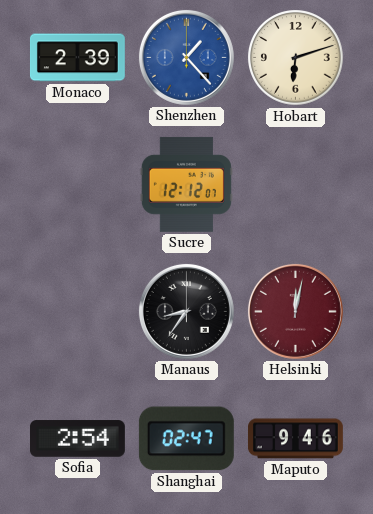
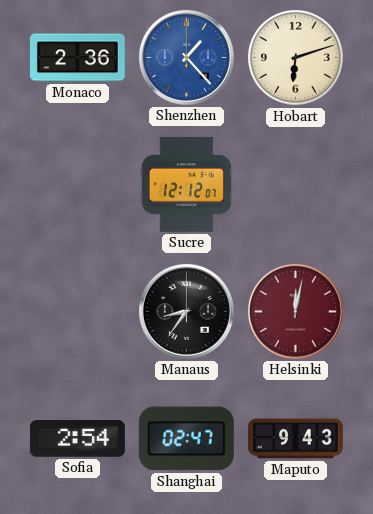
Monaco: 2:39 -> 2:36 (77, 58)
Maputo: 9:46 -> 9:43 (295, 439)
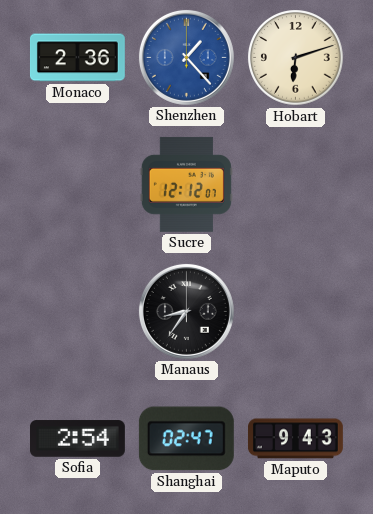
Helsinki: 12:02 -> none (295, 311)
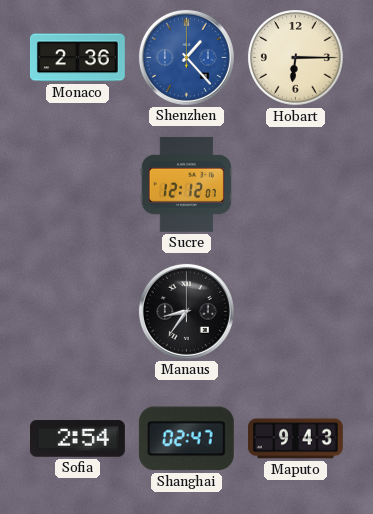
Hobart: 6:12 -> 6:15 (296, 58)
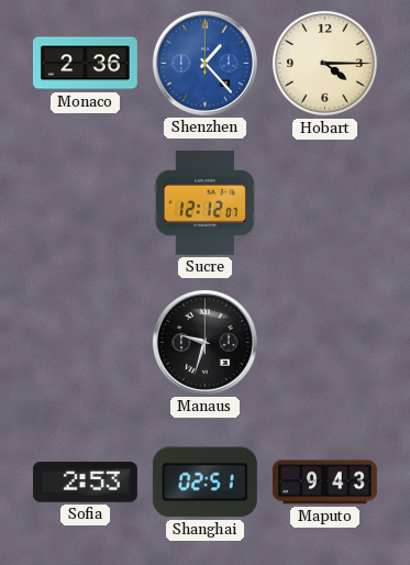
Hobart: 6:15 -> 4:15 (325, 64)
Manaus: 8:36 -> 9:33 (204, 342)
Sofia: 2:54 -> 2:53 (85, 483)
Shanghai: 02:47 -> 02:51 (204, 483)
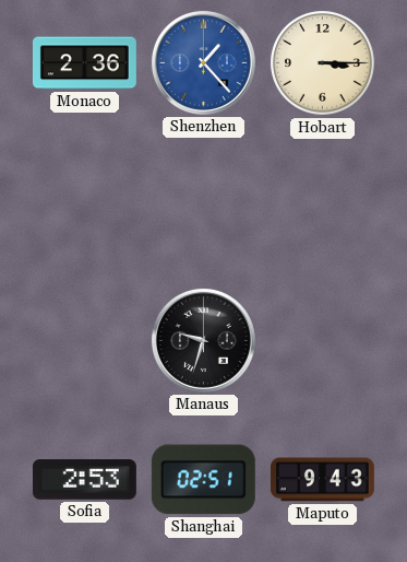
Hobart: 4:15 -> 3:15 (323, 63)
Sucre: 12:12 -> none (204, 202)
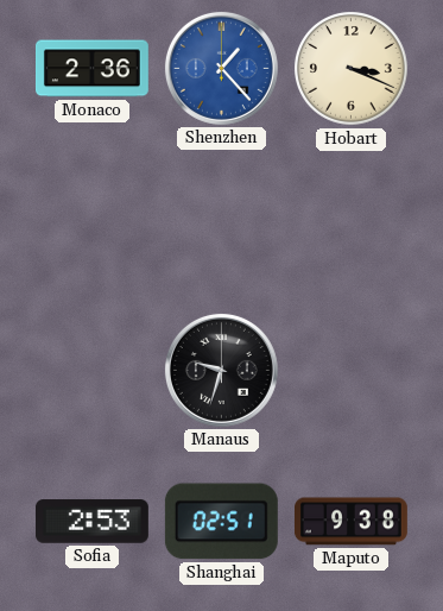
Hobart: 3:15 -> 3:19 (352, 69)
Maputo: 9:43 -> 9:38 (350, 522)
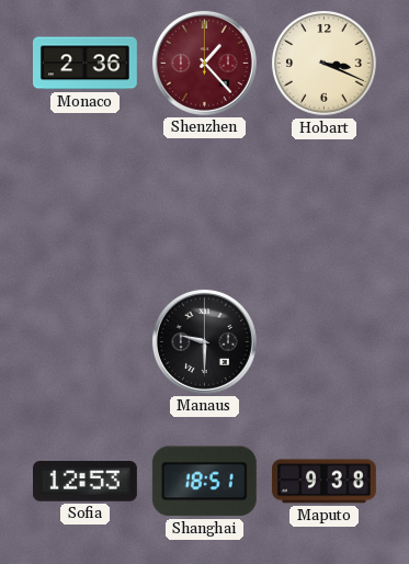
Shenzhen dial: blue -> burgundy (204, 63)
Manaus: 9:33 -> 9:30 (204, 341)
Sofia: 2:53 -> 12:53 (84, 482)
Shanghai: 02:51 -> 18:51 (204, 482)
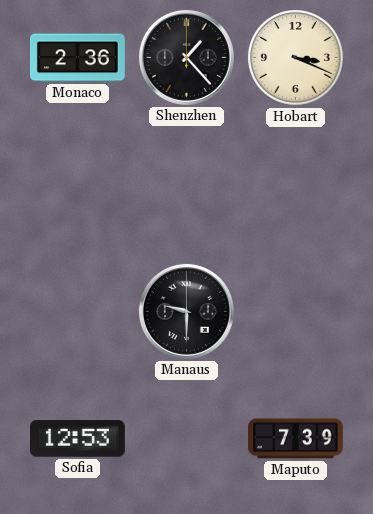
Shenzhen dial: burgundy -> black (186, 57)
Shanghai: 18:51 -> none (204, 482)
Maputo: 9:38 -> 7:39 (295, 439)
